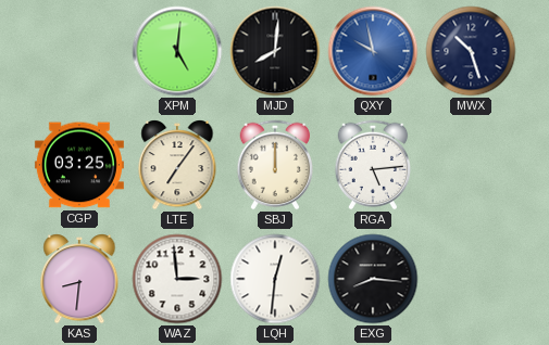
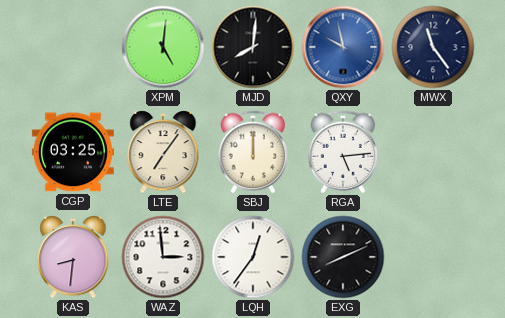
MWX: 10:27 -> 11:24 (433, 47)
LQH: 12:31 -> 12:36 (253, 257)
EXG: 8:16 -> 8:11 (343, 257)
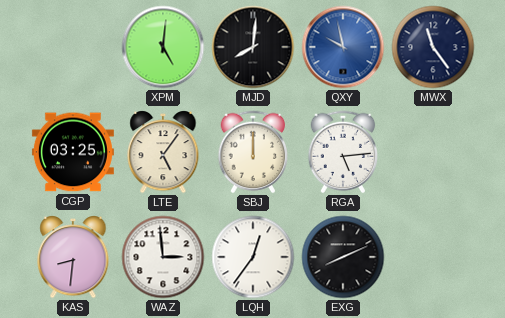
LTE: 7:06 -> 5:06 (163, 153)
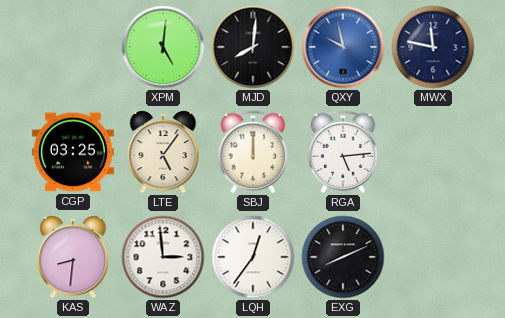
MWX: 11:24 -> 11:47 (433, 47)
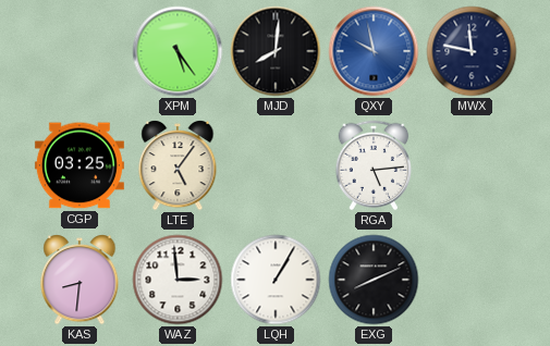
XPM: 5:01 -> 5:24 (178, 51)
SBJ: 12:00 -> none (253, 152)
LQH: 12:36 -> 1:05 (276, 280)
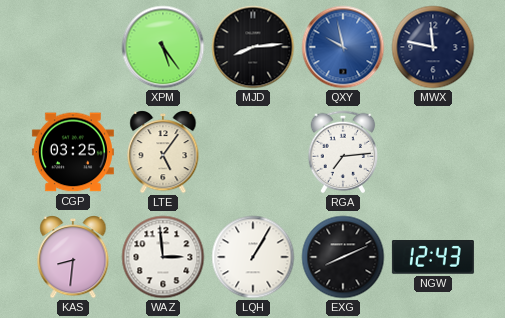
MJD: 8:01 -> 8:14 (253, 47)
RGA: 5:14 -> 7:14 (343, 152)
NGW: none -> 12:43 (433, 257)
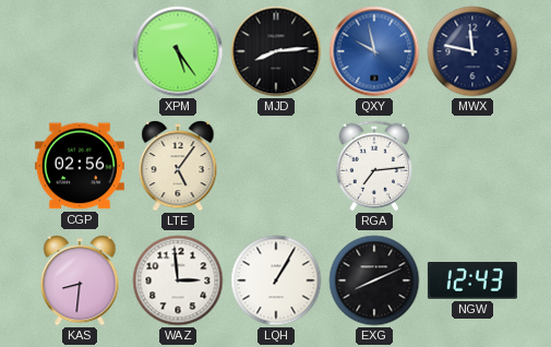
CGP: 03:25 -> 02:56 (80, 166)
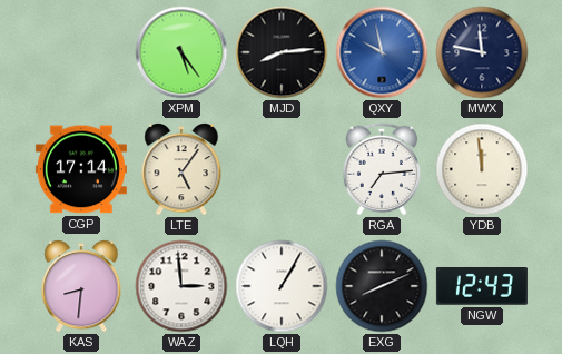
CGP: 02:56 -> 17:14 (81, 169)
YDB: none -> 11:59 (482, 169)
